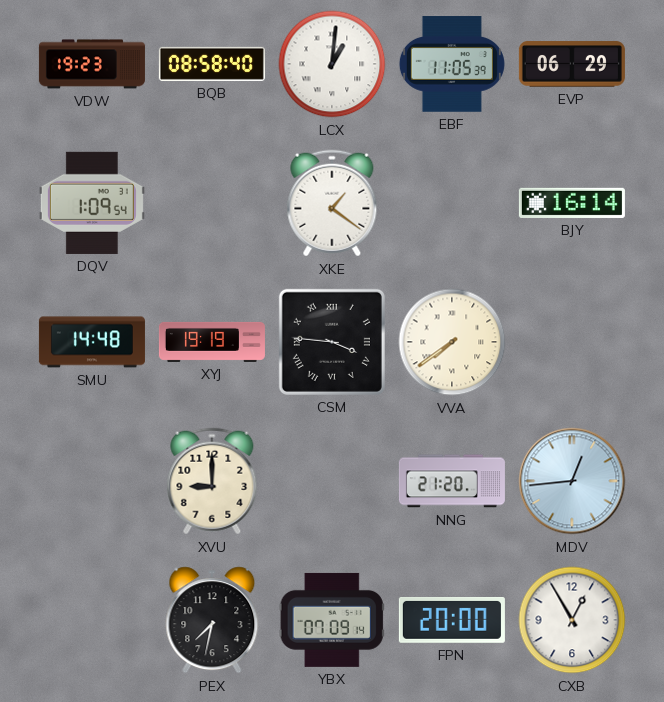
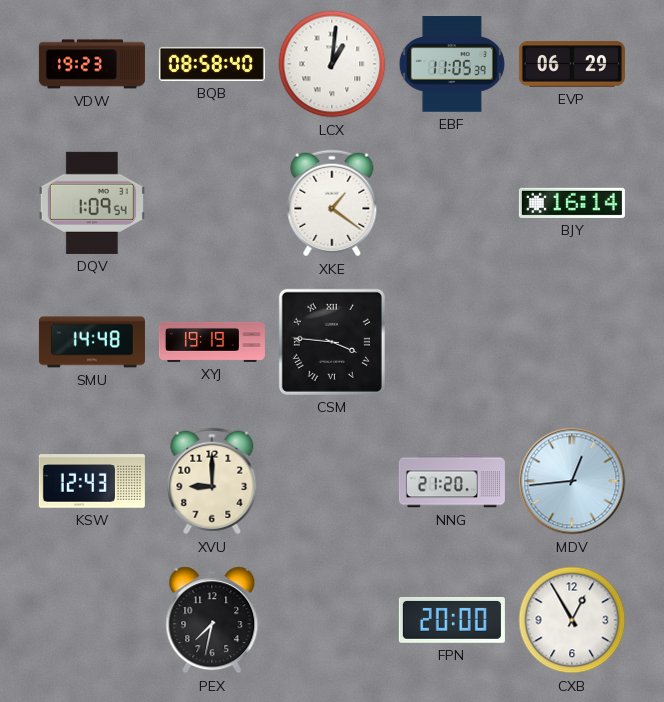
VVA: 7:39 -> none (452, 342)
KSW: none -> 12:43 (92, 481)
YBX: 07:09 -> none (332, 620)
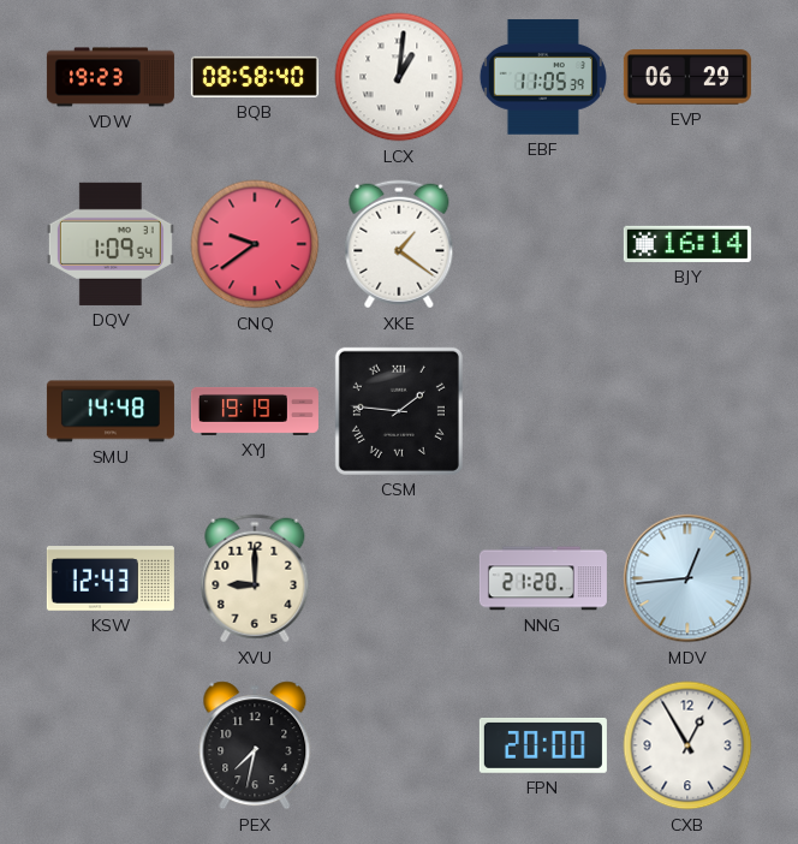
CNQ: none -> 9:39 (255, 244)
CSM: 3:46 -> 1:46 (399, 411)
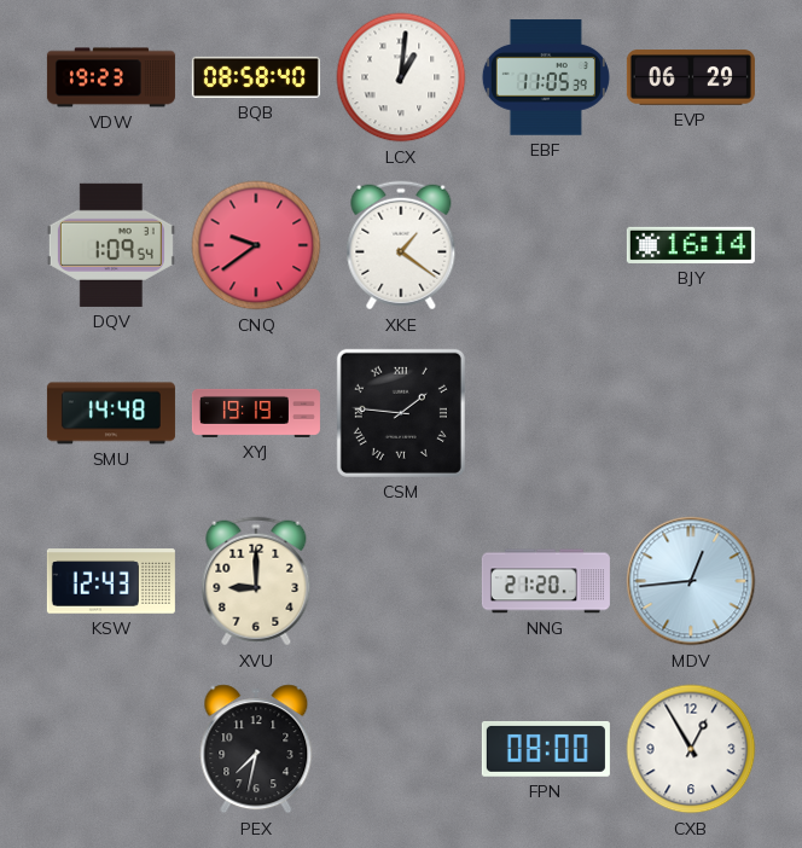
FPN: 20:00 -> 08:00 (546, 750)
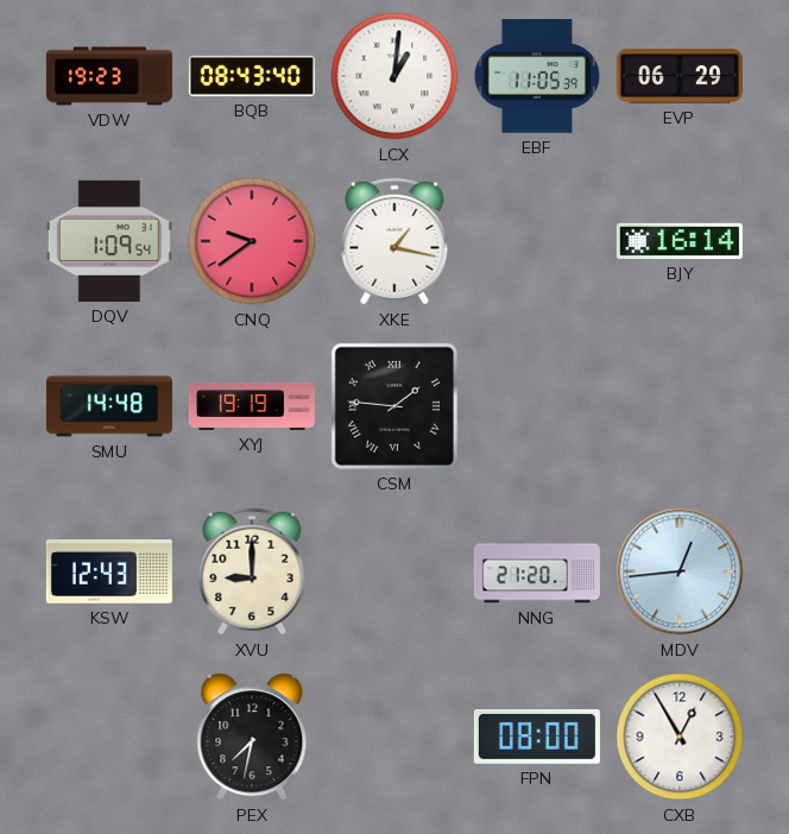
BQB: 08:58 -> 08:43 (252, 76)
XKE: 1:21 -> 1:17 (394, 241)
